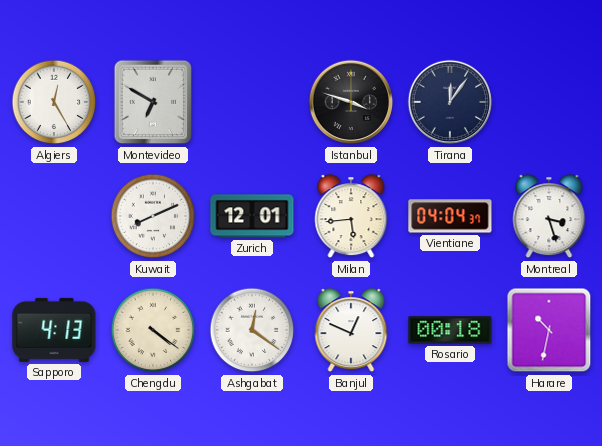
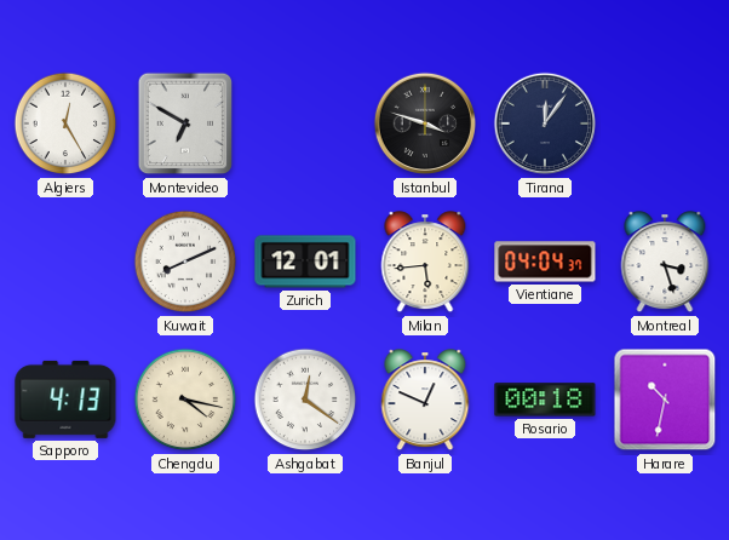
Chengdu: 4:21 -> 4:17 (185, 400)
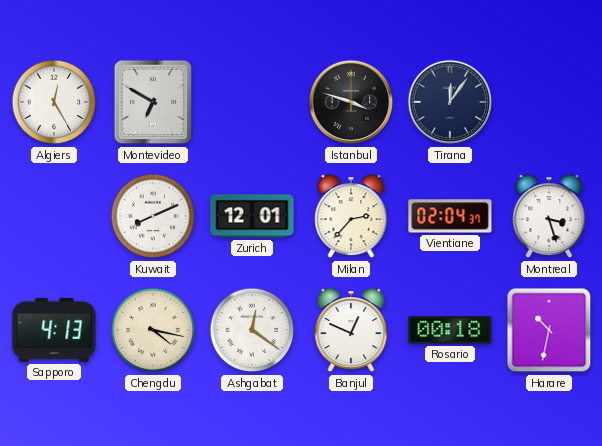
Milan: 5:44 -> 2:37 (351, 217)
Vientiane: 04:04 -> 02:04 (450, 216)
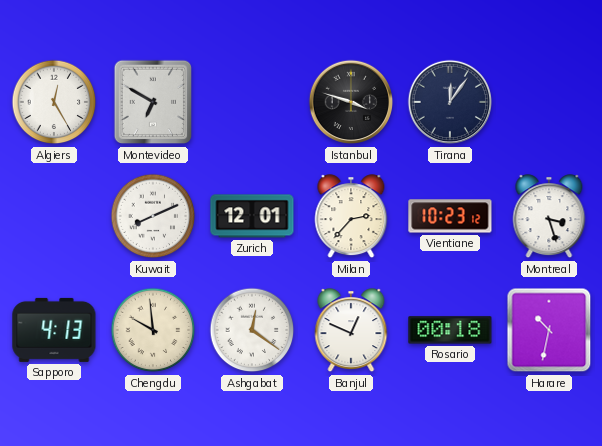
Vientiane: 02:04 -> 10:23 (450, 216)
Chengdu: 4:17 -> 9:59 (153, 330)
